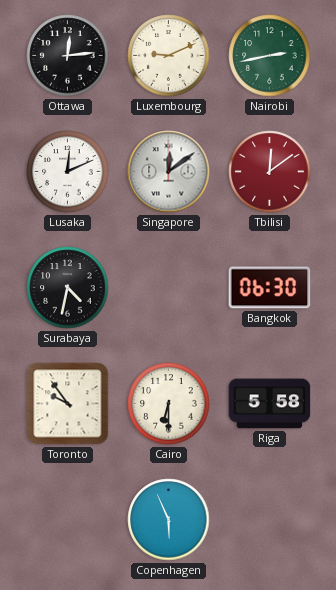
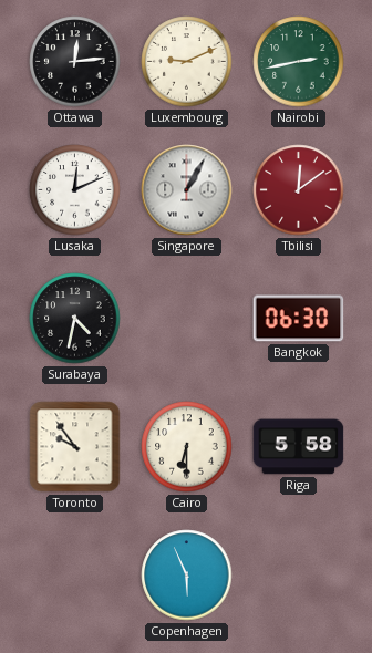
Singapore: 12:09 -> 1:05 (187, 190)
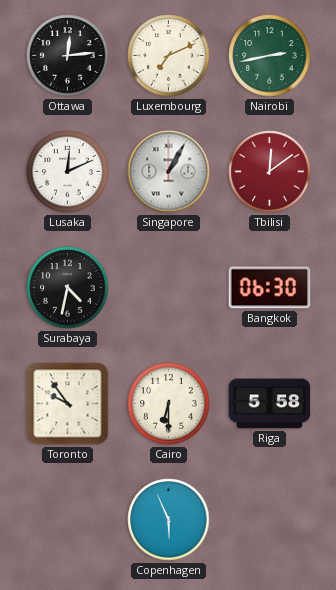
Luxembourg: 9:11 -> 7:11 (169, 56)
